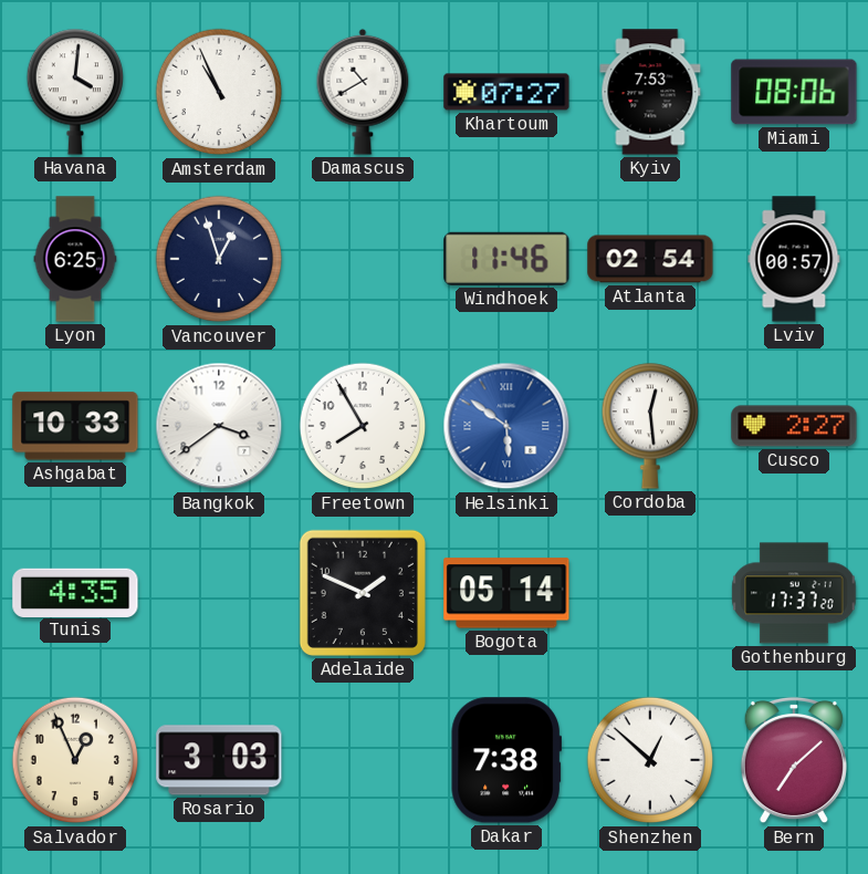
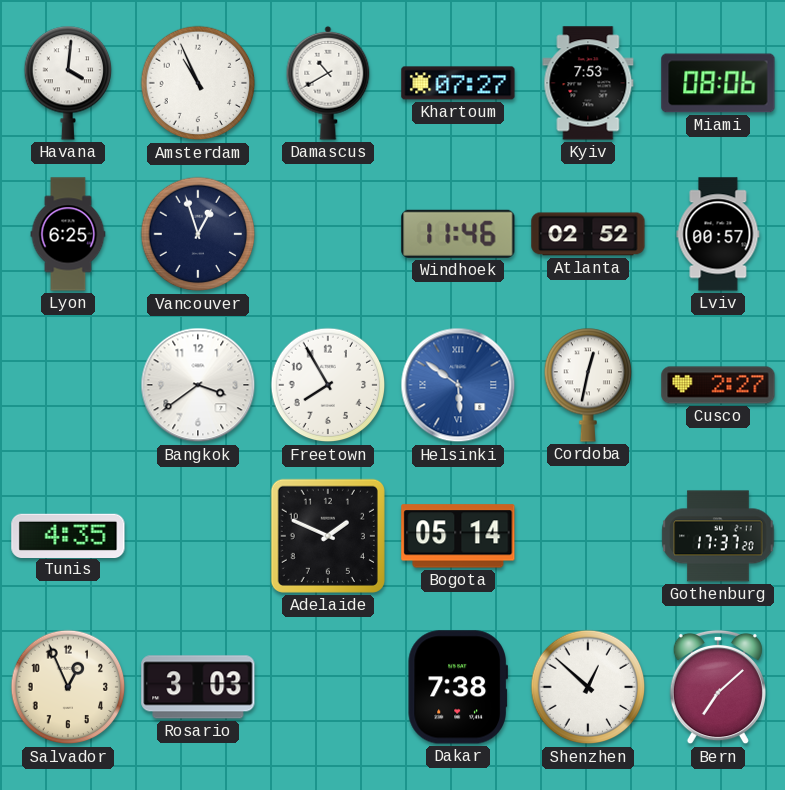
Atlanta: 02:54 -> 02:52 (588, 234)
Ashgabat: 10:33 -> none (75, 426)
Cordoba: 12:29 -> 12:32 (587, 385)
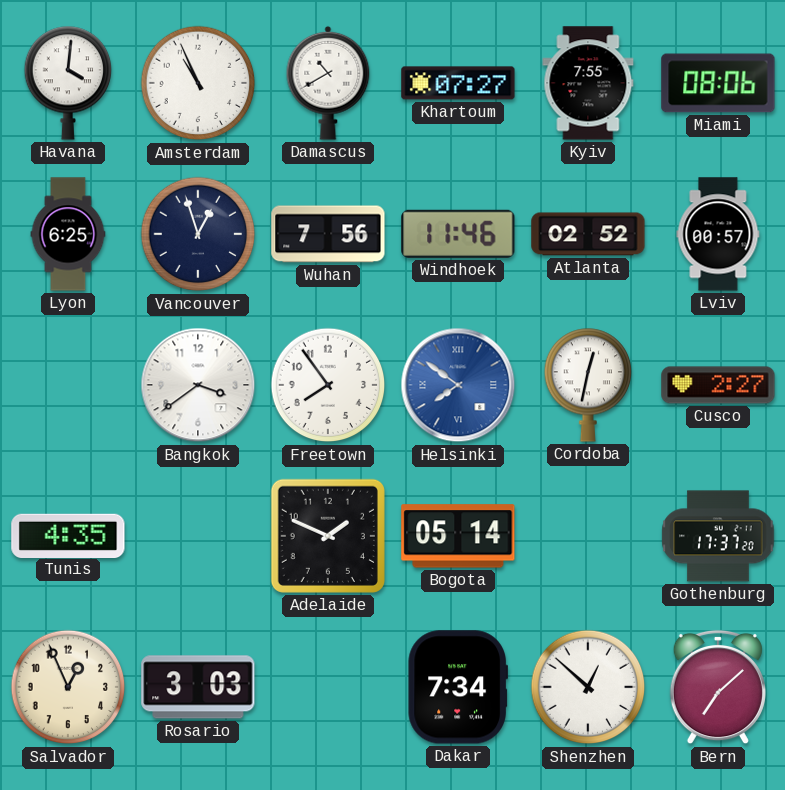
Kyiv: 7:53 -> 7:55 (588, 83)
Wuhan: none -> 7:56 (328, 234)
Freetown: 7:55 -> 7:54 (328, 385)
Helsinki: 5:51 -> 7:51 (458, 385)
Dakar: 7:38 -> 7:34 (457, 687)
